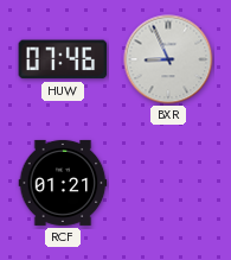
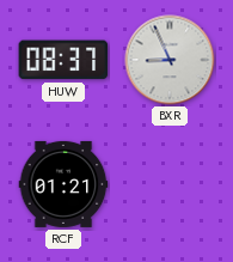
HUW: 07:46 -> 08:37 (63, 60)
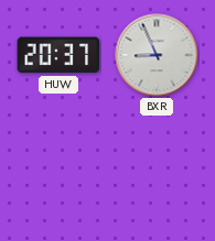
HUW: 08:37 -> 20:37 (58, 55)
RCF: 01:21 -> none (63, 184)
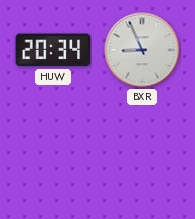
HUW: 20:37 -> 20:34 (53, 50)
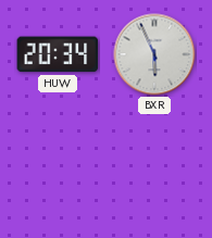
BXR: 8:56 -> 5:56 (154, 54)
